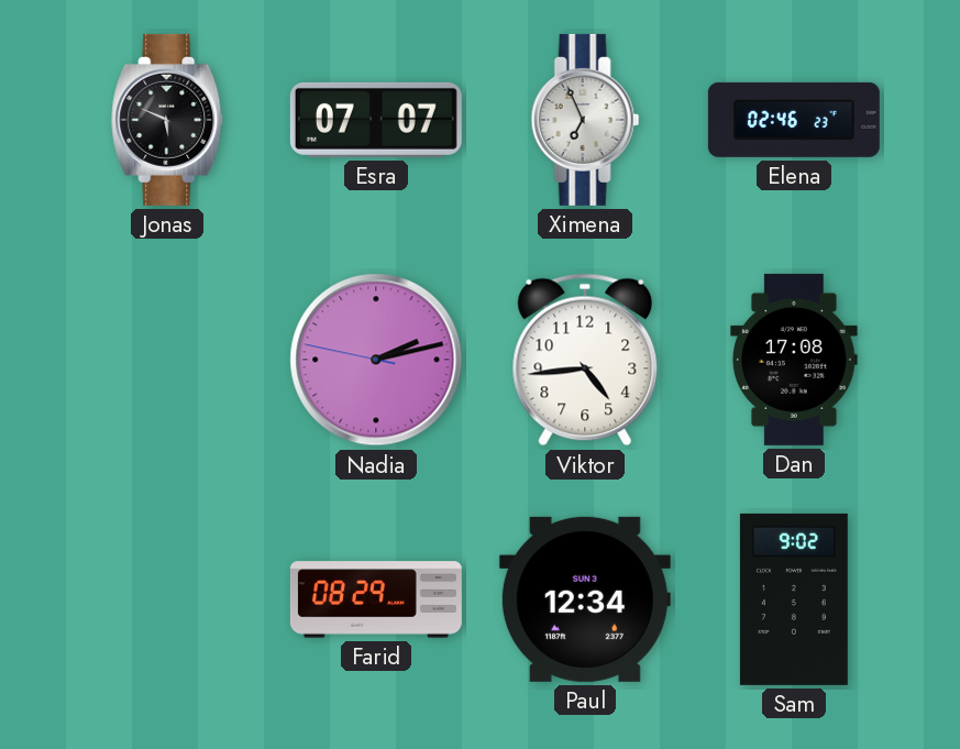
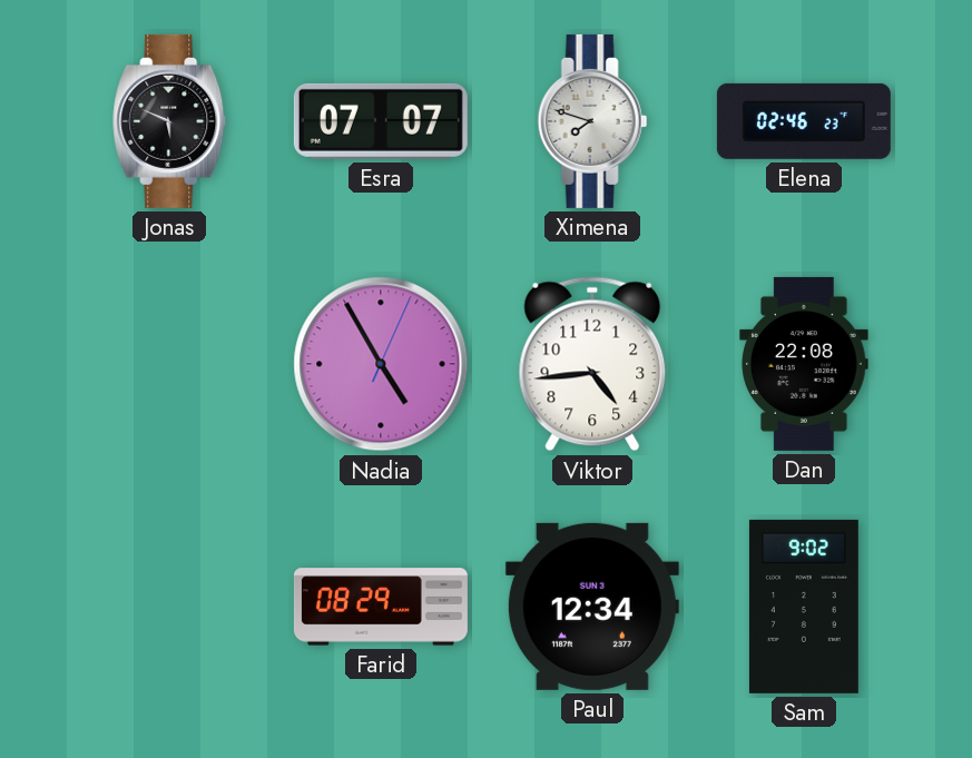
Ximena: 6:56 -> 7:48 (592, 121)
Nadia: 2:12 -> 4:55 (381, 364)
Dan: 17:08 -> 22:08 (804, 364)
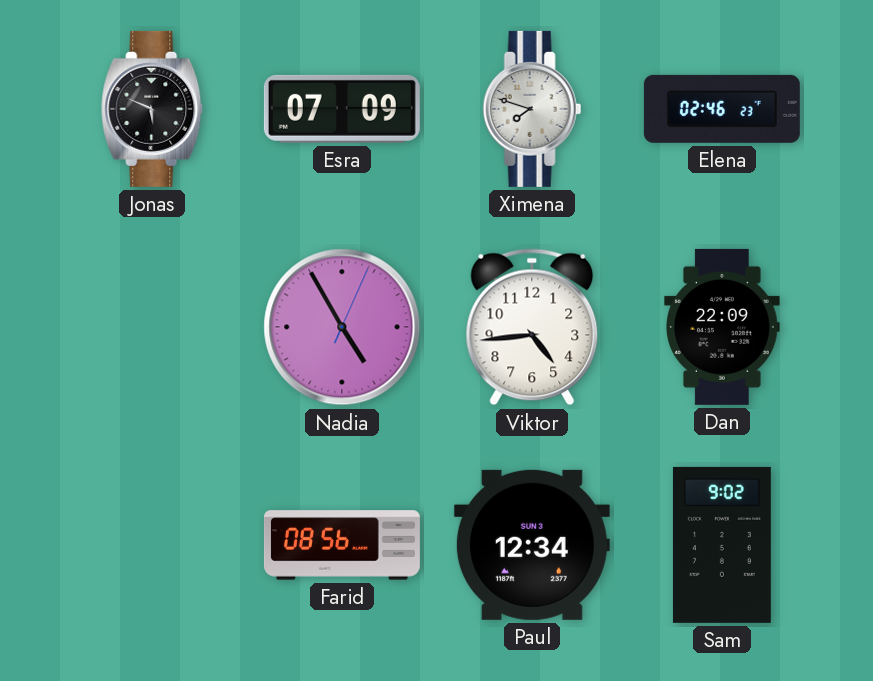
Esra: 07:07 -> 07:09 (342, 109)
Dan: 22:08 -> 22:09 (722, 327)
Farid: 08:29 -> 08:56 (342, 545)
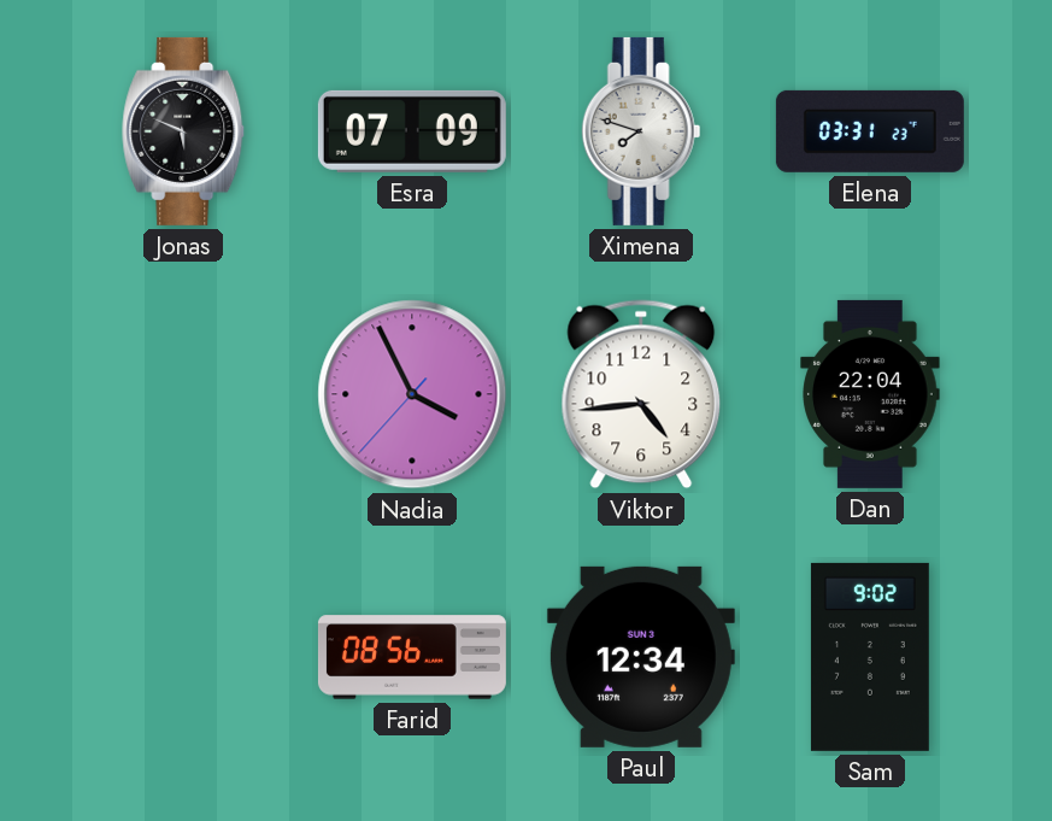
Elena: 02:46 -> 03:31 (870, 131)
Nadia: 4:55 -> 3:55 (412, 394)
Dan: 22:09 -> 22:04 (870, 394)
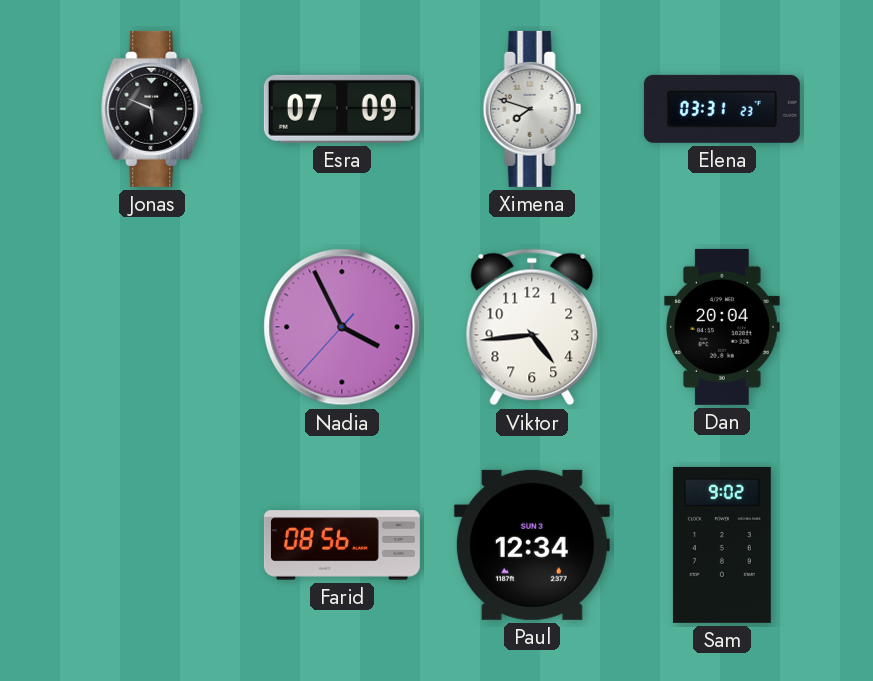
Dan: 22:04 -> 20:04 (722, 327)
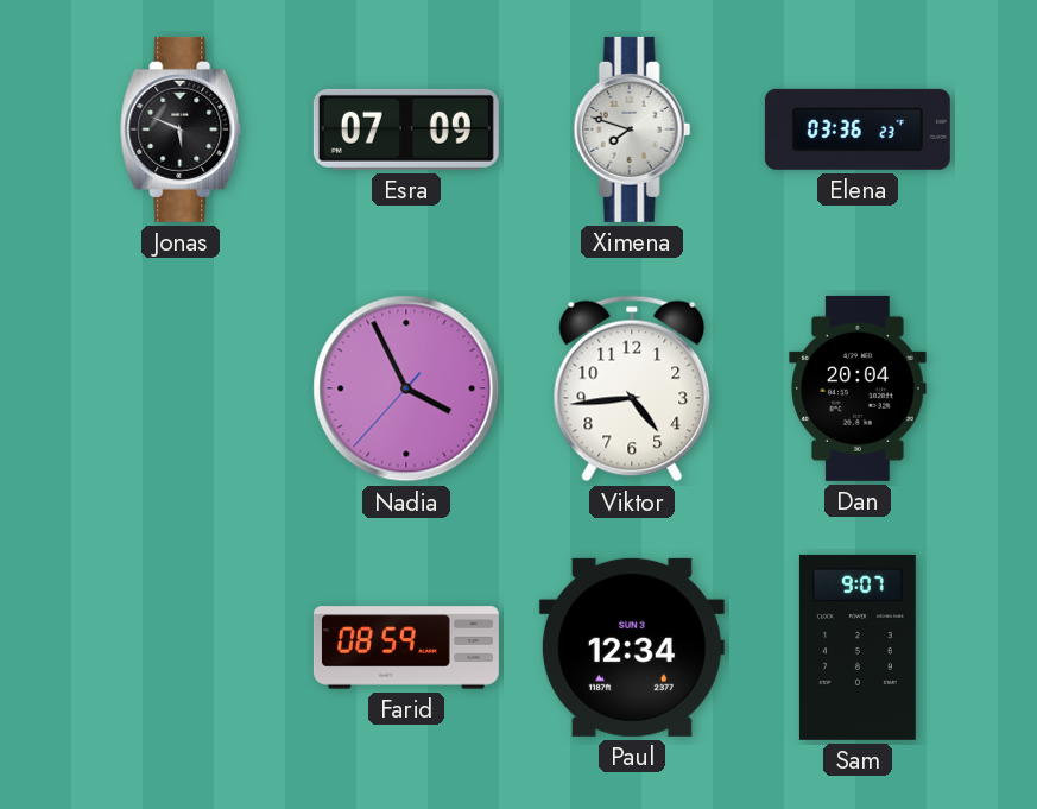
Elena: 03:31 -> 03:36 (858, 129)
Farid: 08:56 -> 08:59 (406, 647)
Sam: 9:02 -> 9:07 (858, 647)
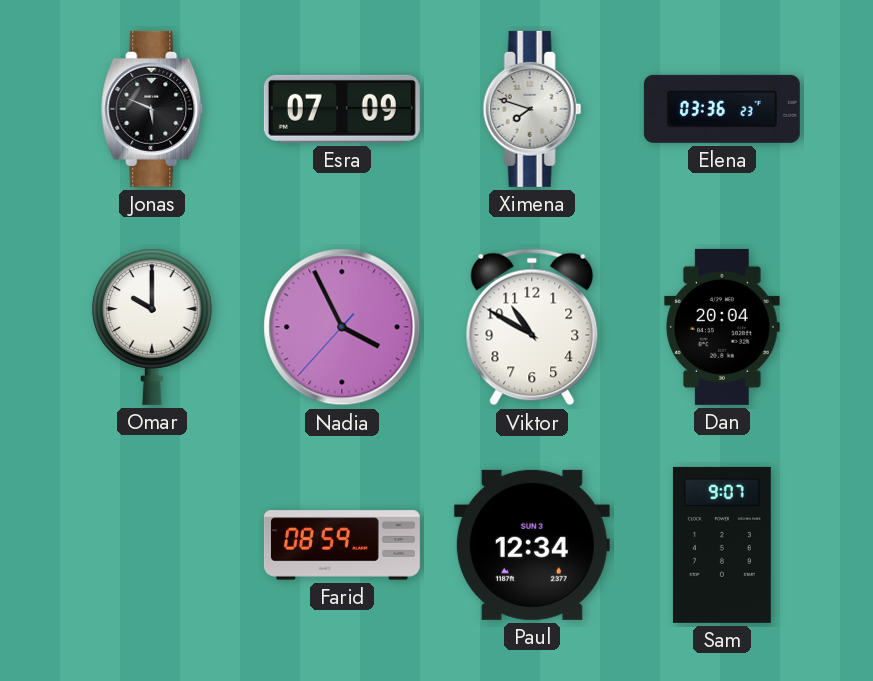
Omar: none -> 10:00 (152, 327)
Viktor: 4:44 -> 10:50 (532, 327)
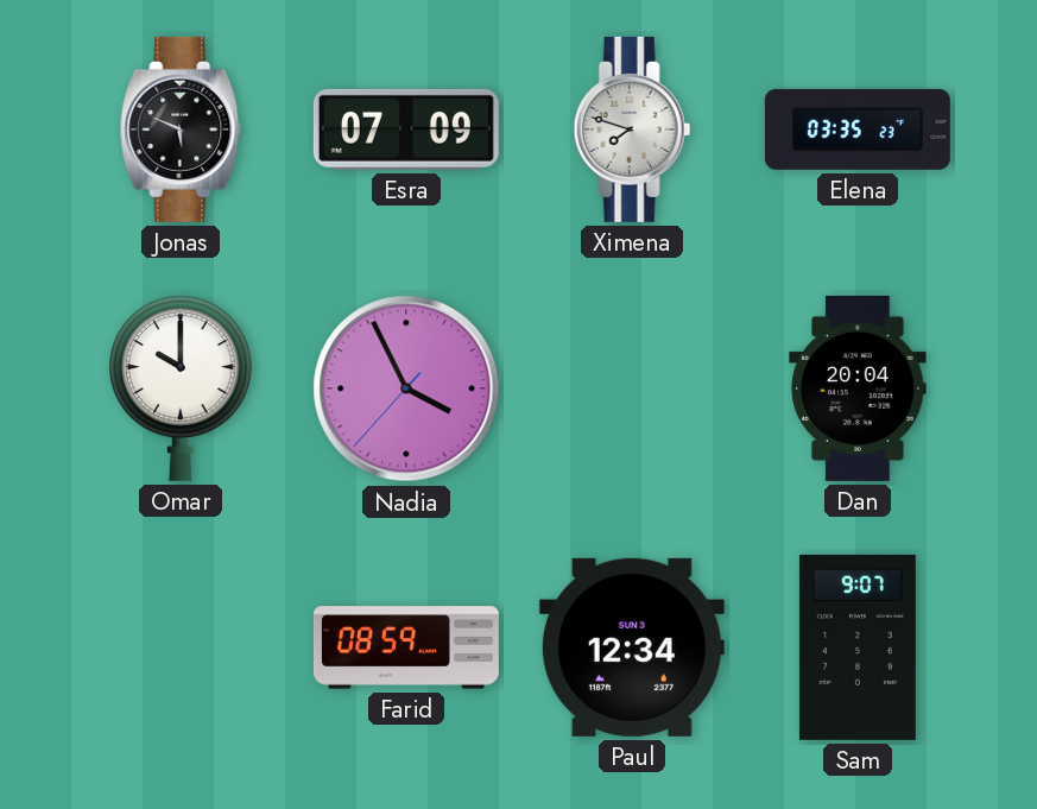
Elena: 03:36 -> 03:35 (858, 129)
Viktor: 10:50 -> none (532, 327)
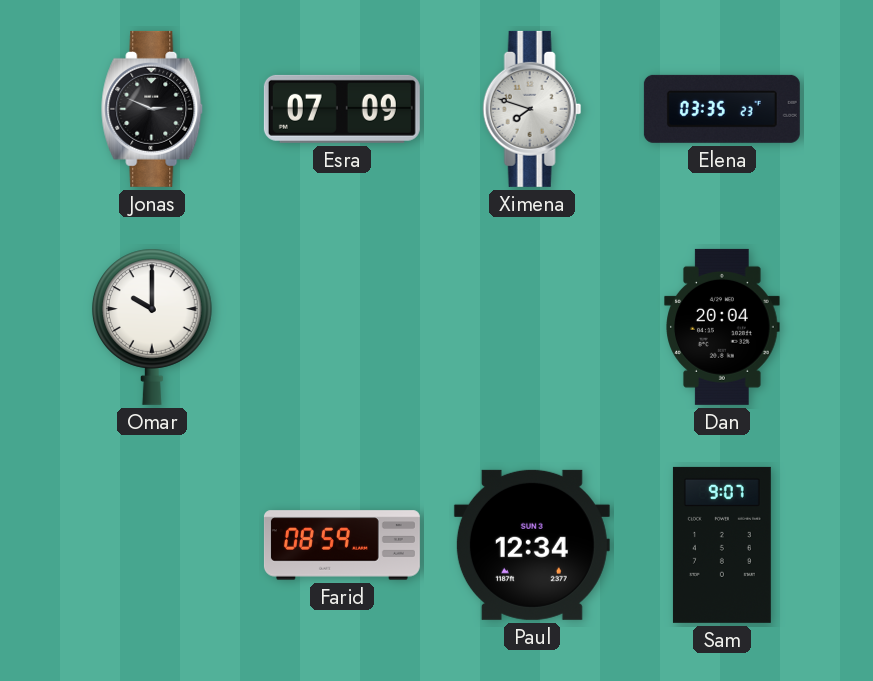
Jonas: 5:49 -> 2:49 (153, 109)
Nadia: 3:55 -> none (406, 388)
